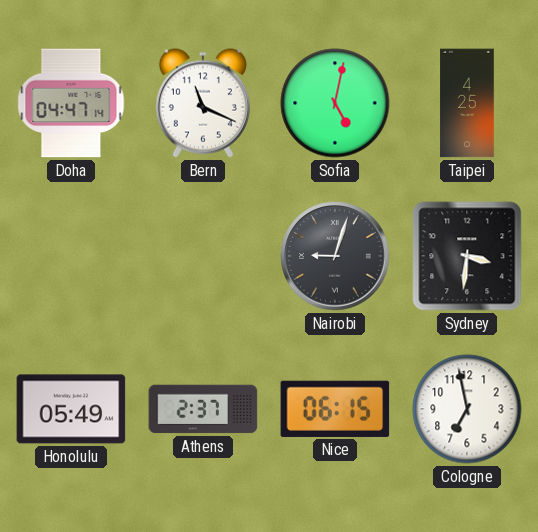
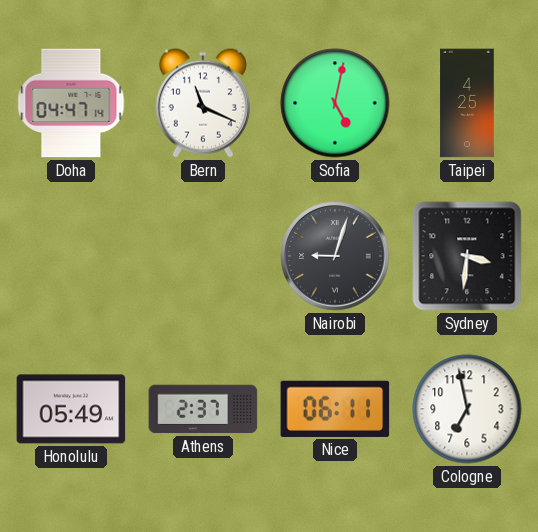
Nice: 06:15 -> 06:11 (335, 409)
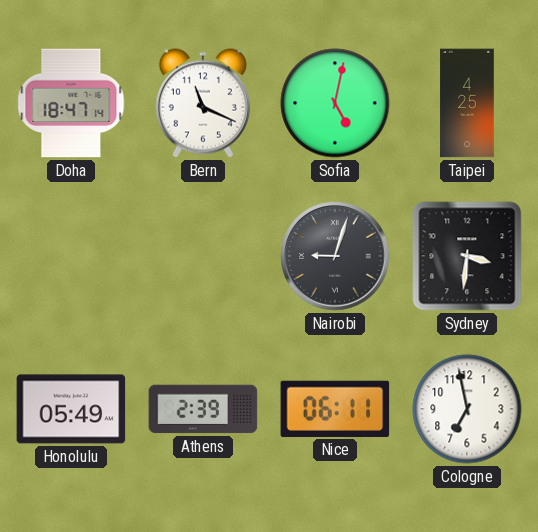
Doha: 04:47 -> 18:47 (71, 103)
Athens: 2:37 -> 2:39 (203, 409)
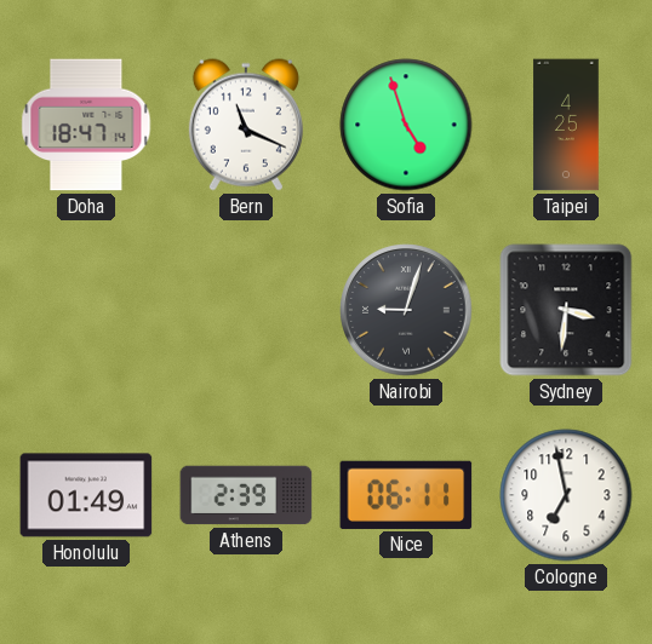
Sofia: 5:02 -> 4:57 (406, 125)
Honolulu: 05:49 -> 01:49 (86, 495)
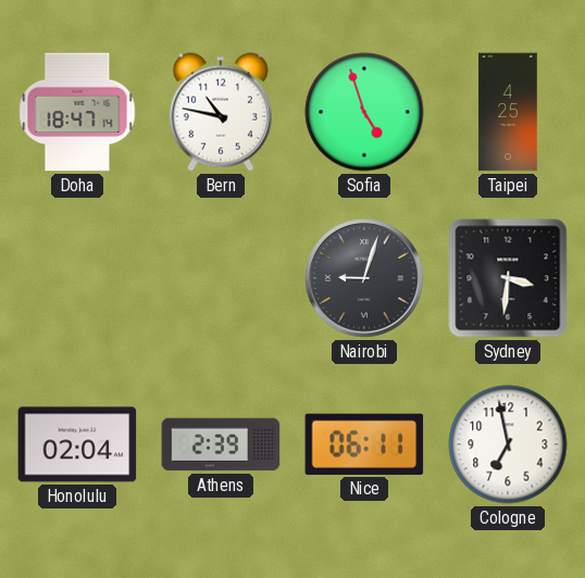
Bern: 11:19 -> 10:47 (221, 112)
Honolulu: 01:49 -> 02:04 (77, 444)
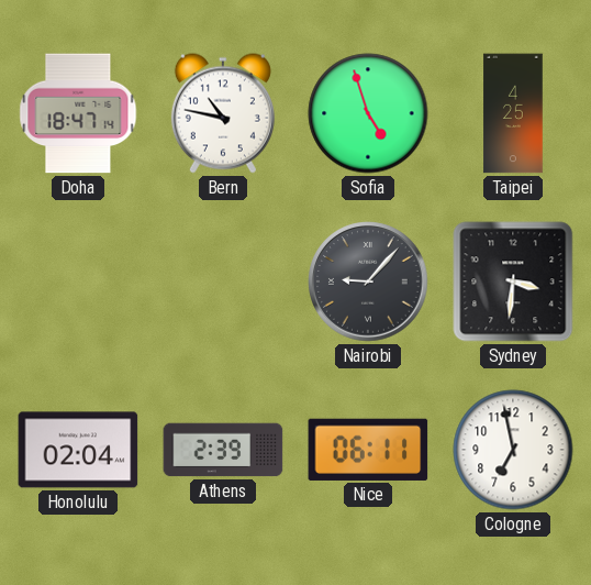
Nairobi: 9:03 -> 9:07 (368, 282)
